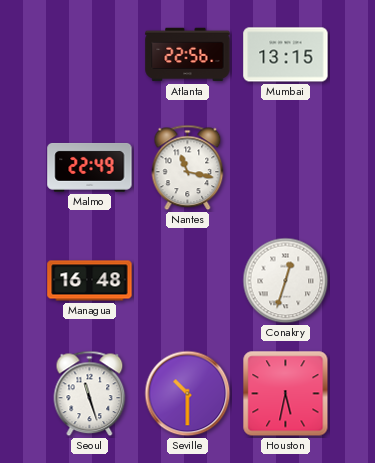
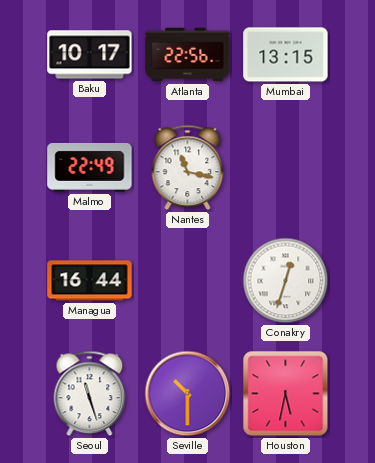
Baku: none -> 10:17 (90, 55)
Managua: 16:48 -> 16:44 (90, 281)
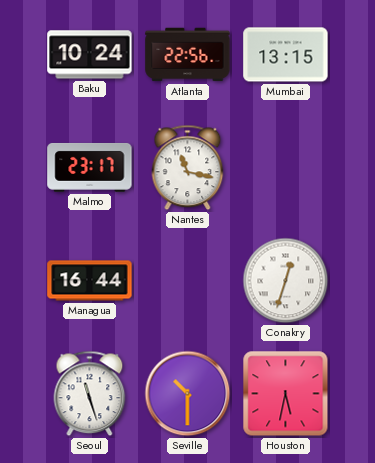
Baku: 10:17 -> 10:24 (90, 55)
Malmo: 22:49 -> 23:17 (90, 167)
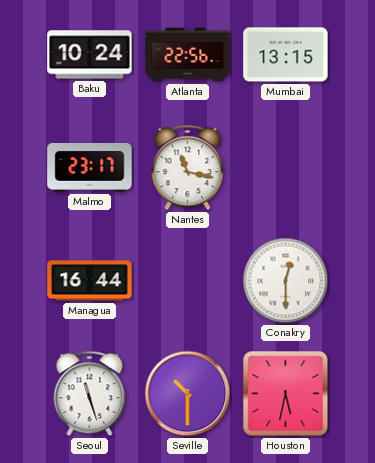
Conakry: 12:33 -> 12:30 (286, 281)
